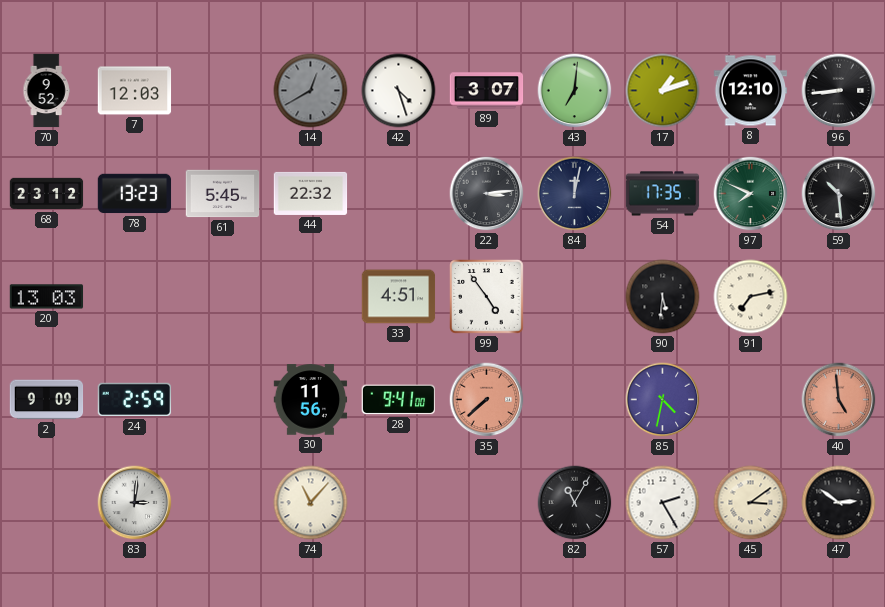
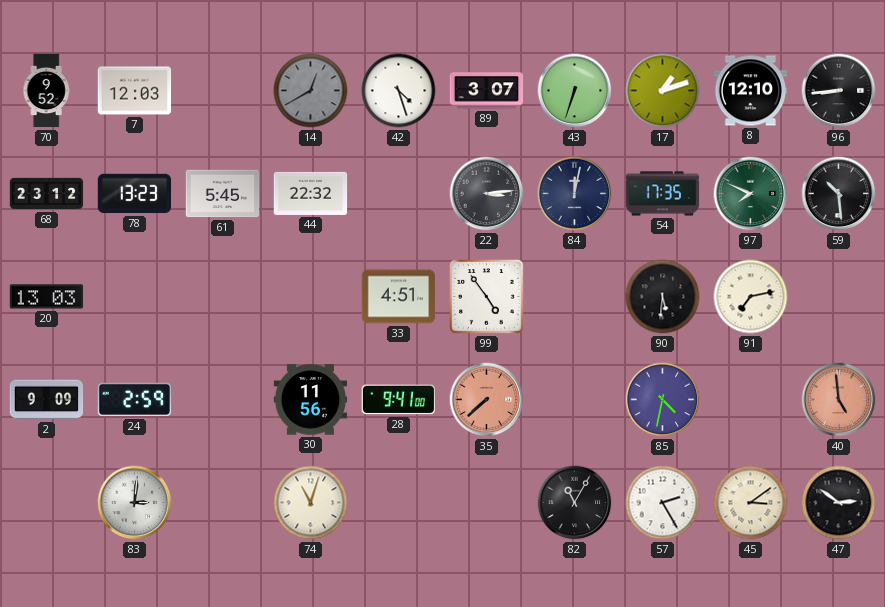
43: 7:01 -> 6:33 (575, 91)
74: 11:07 -> 11:03 (311, 503)
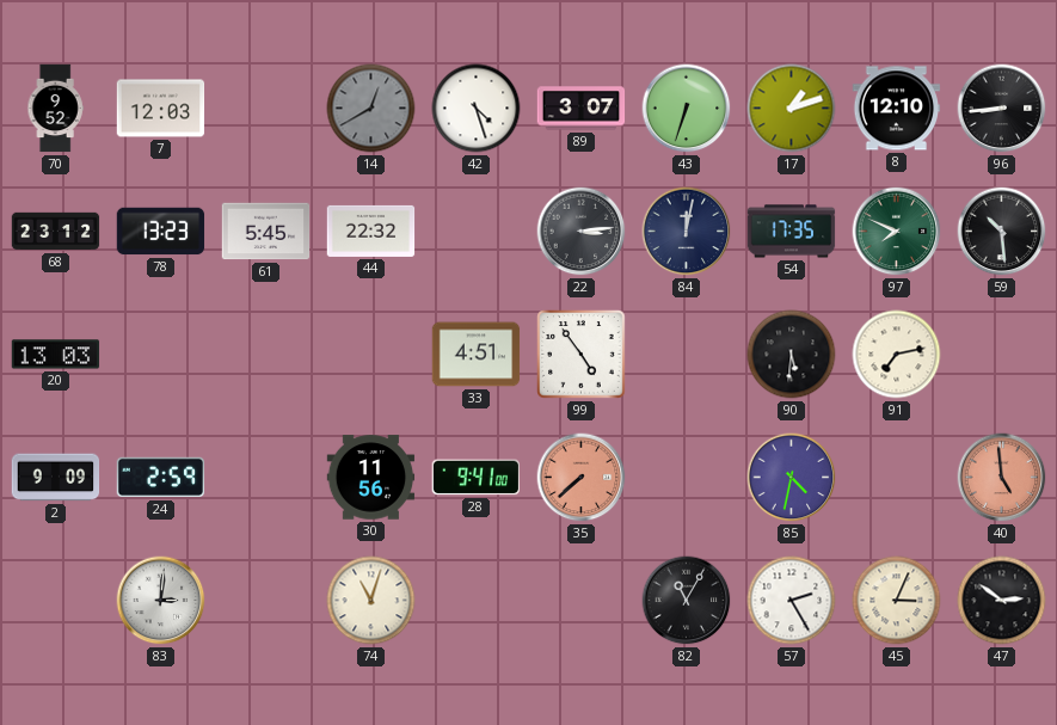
45: 3:09 -> 3:04 (897, 601)
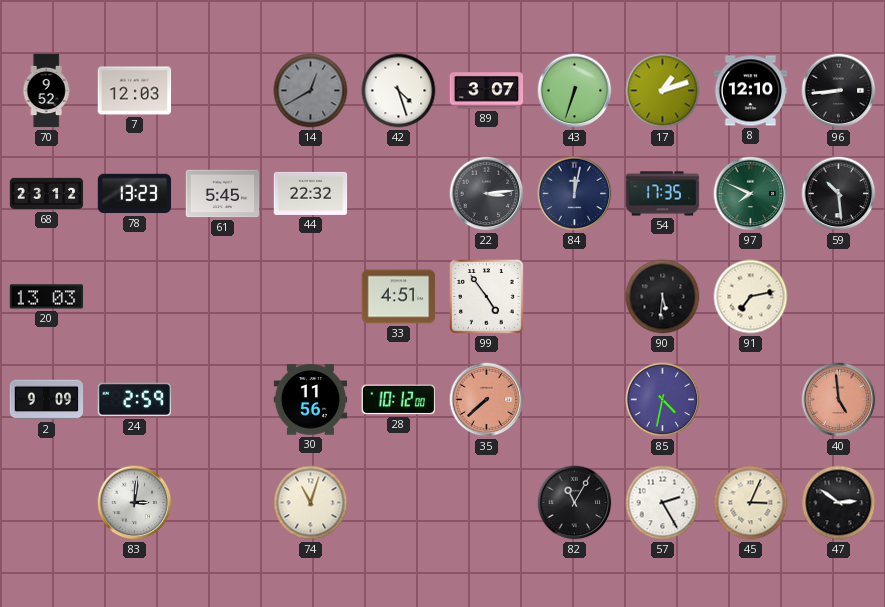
28: 9:41 -> 10:12 (398, 400)
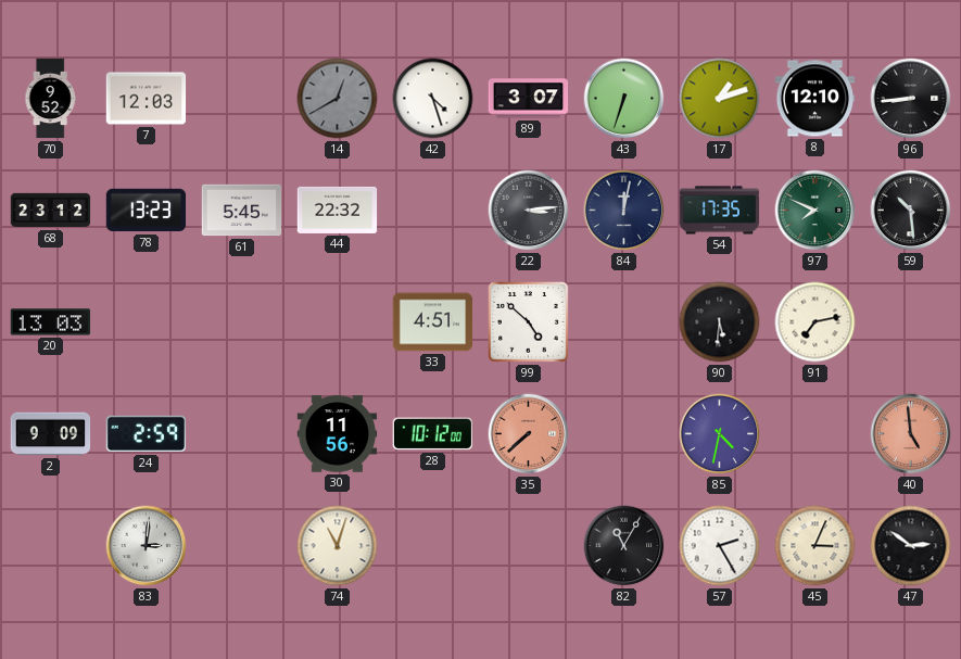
99: 4:54 -> 4:52 (529, 322)
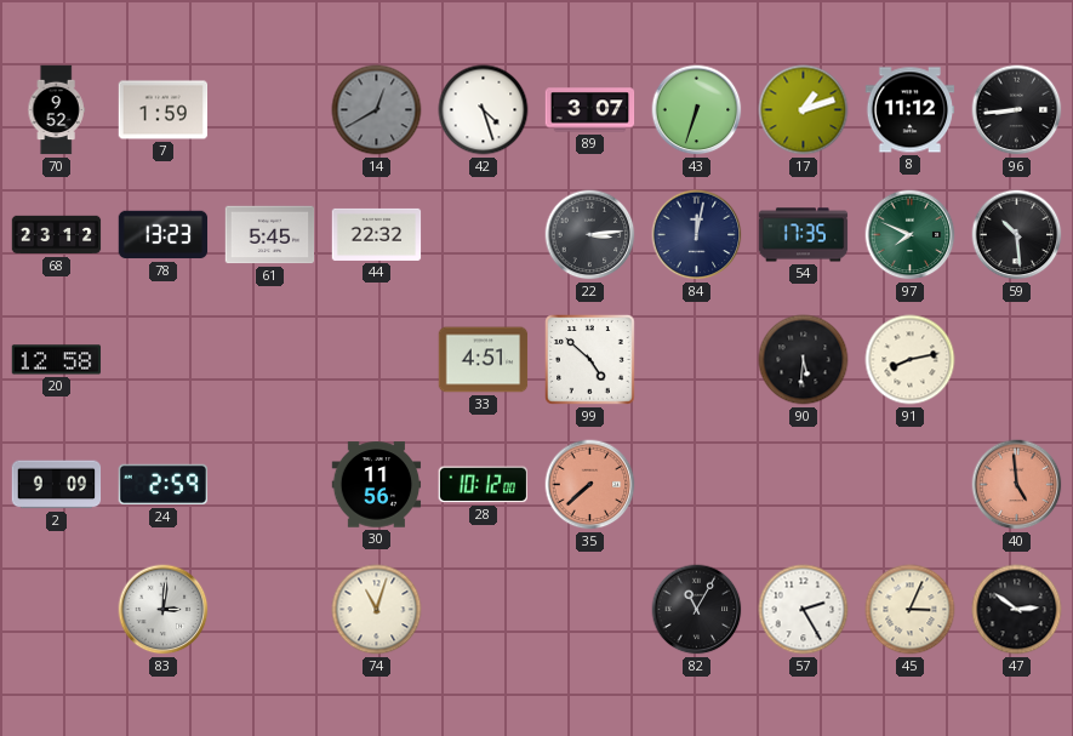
7: 12:03 -> 1:59 (164, 110)
8: 12:10 -> 11:12 (911, 110)
20: 13:03 -> 12:58 (57, 360)
91: 7:13 -> 8:13 (911, 360)
85: 4:32 -> none (720, 434)
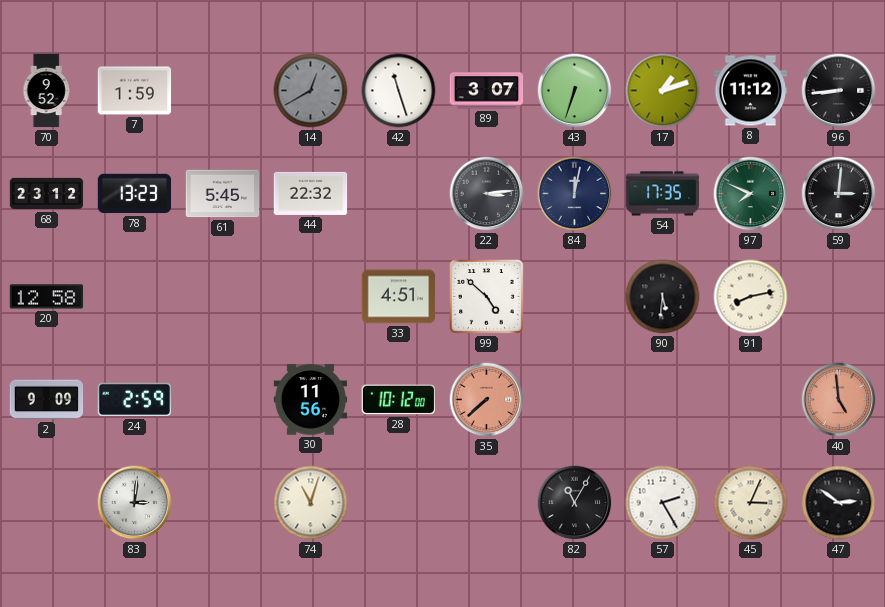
42: 4:27 -> 11:27 (399, 91)
59: 10:29 -> 3:01 (839, 194)
